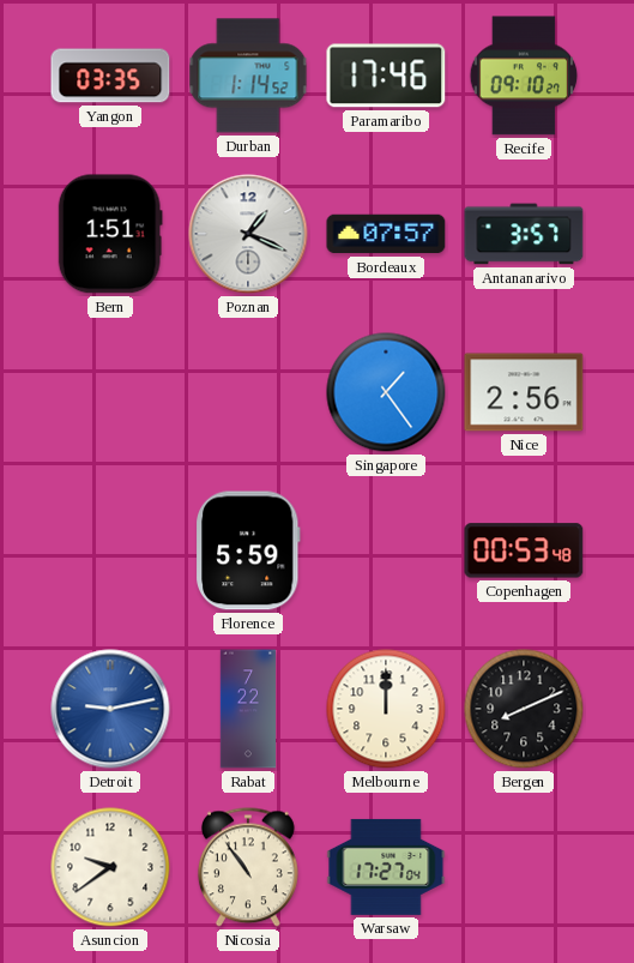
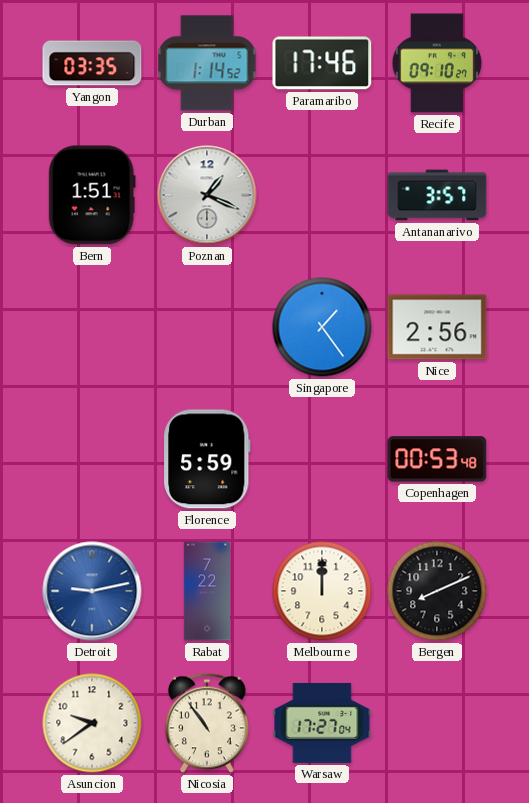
Bordeaux: 07:57 -> none (386, 234)
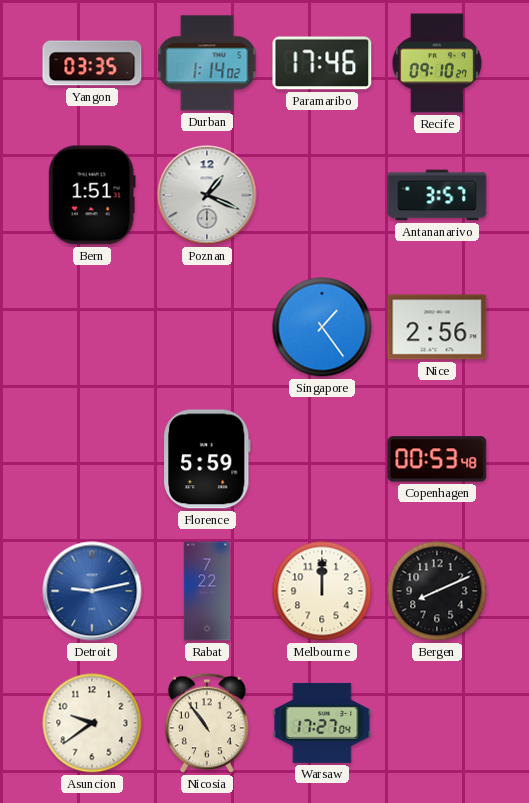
Durban: 1:14:52 -> 1:14:02 (207, 63)
